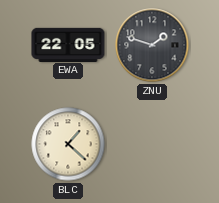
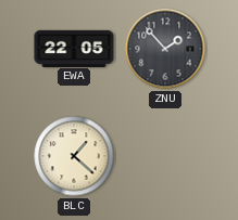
ZNU: 1:48 -> 1:53 (165, 49)
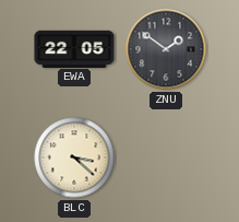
ZNU: 1:53 -> 1:51 (166, 49)
BLC: 1:22 -> 3:22 (74, 157)
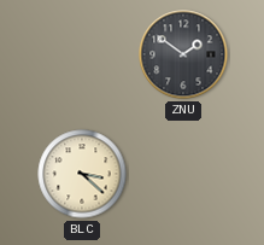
EWA: 22:05 -> none (74, 48)
